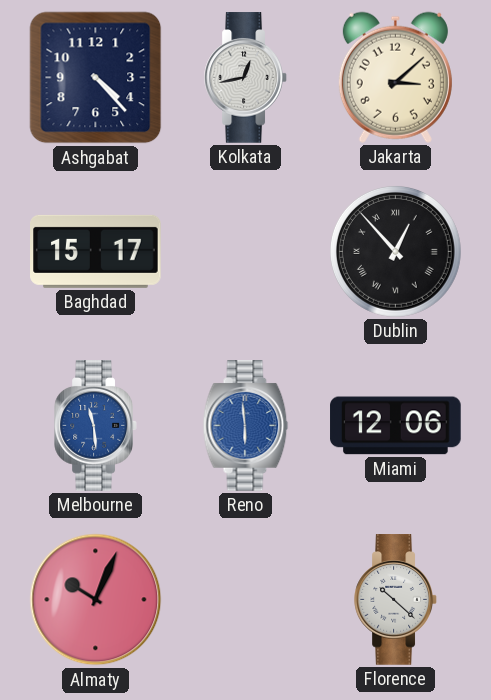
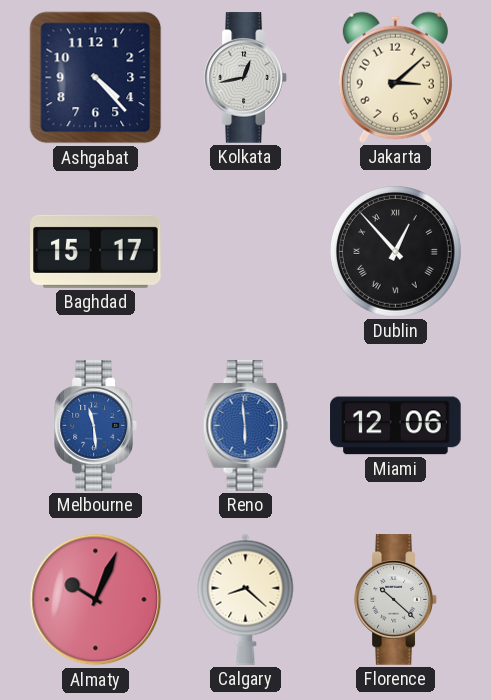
Calgary: none -> 8:22 (246, 599)
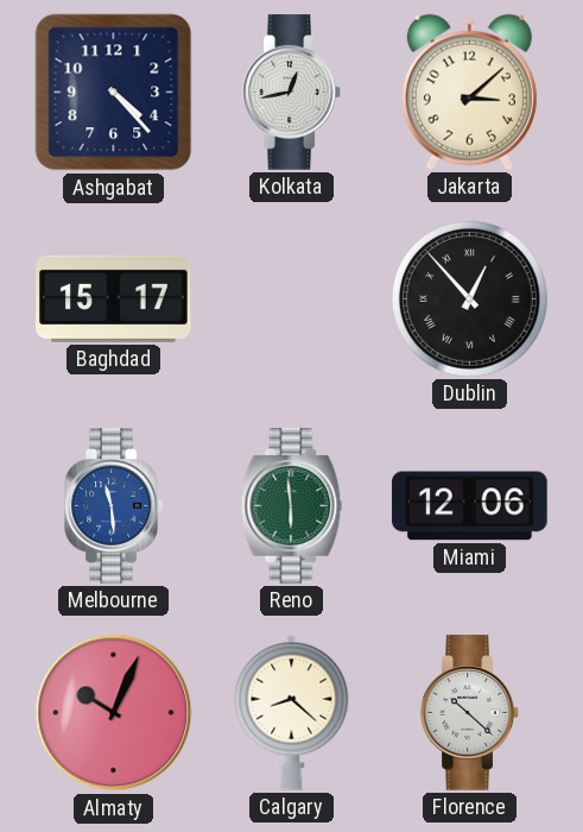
Reno dial: blue -> green (292, 506)
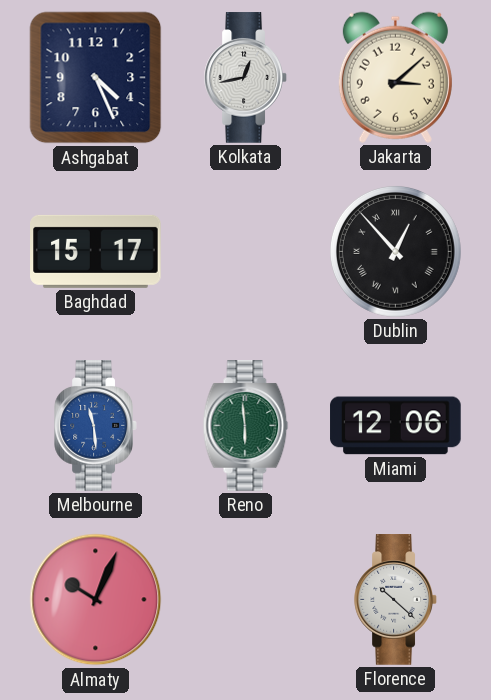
Ashgabat: 4:23 -> 4:26 (96, 78)
Calgary: 8:22 -> none (292, 712)
